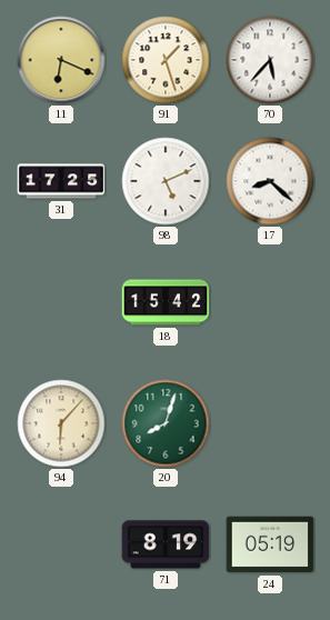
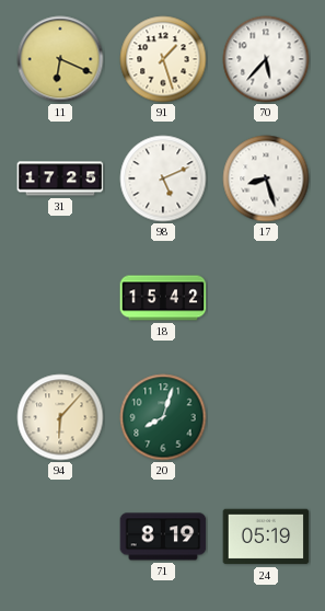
17: 8:22 -> 8:27 (266, 178)
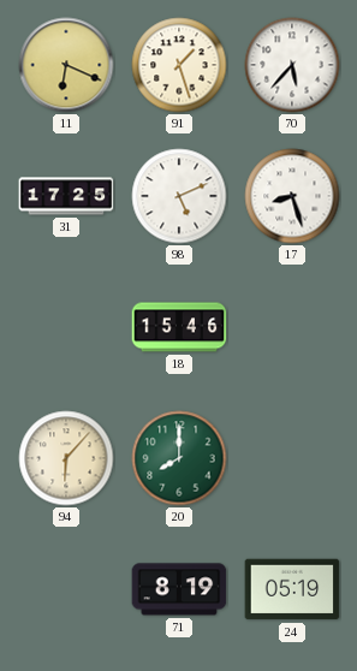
18: 15:42 -> 15:46 (179, 327)
20: 8:03 -> 8:00 (179, 458)
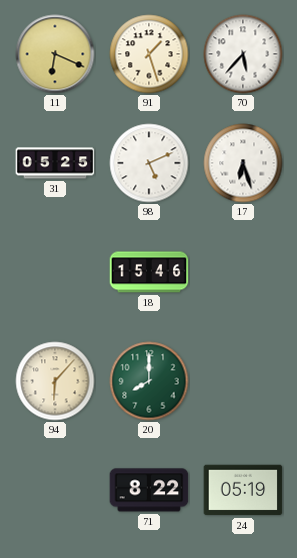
31: 17:25 -> 05:25 (55, 163)
17: 8:27 -> 6:27 (243, 163)
71: 8:19 -> 8:22 (149, 490)
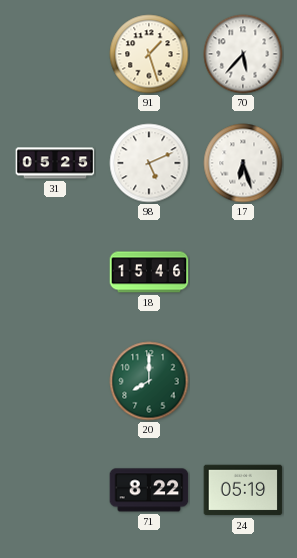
11: 6:19 -> none (55, 54)
94: 6:07 -> none (55, 381)
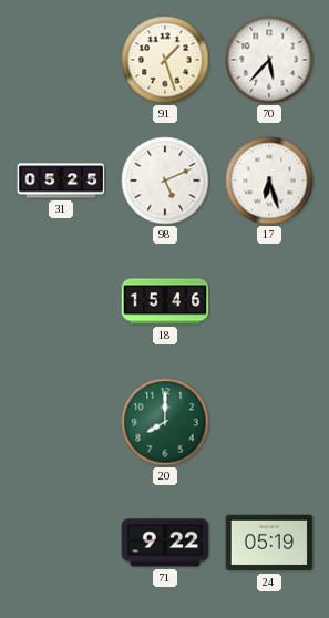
71: 8:22 -> 9:22 (165, 543)
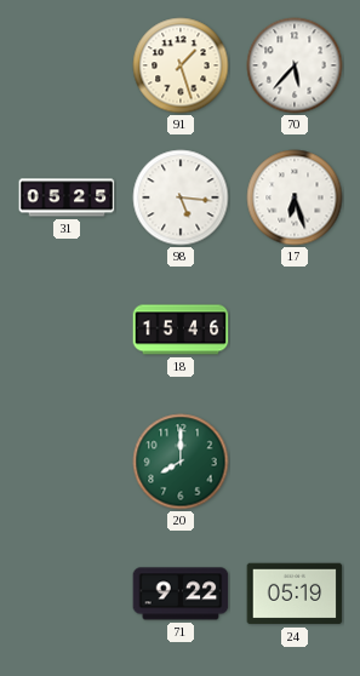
98: 5:11 -> 5:16 (181, 197)
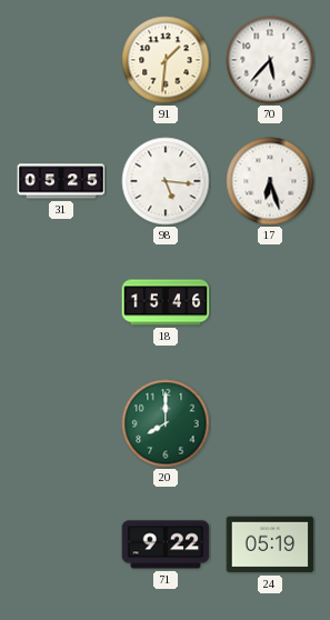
91: 1:27 -> 1:31 (166, 60)
